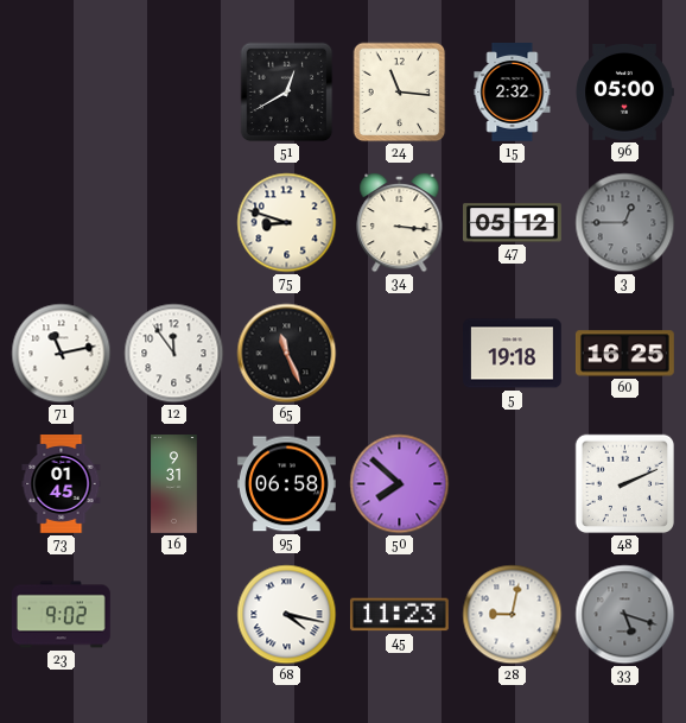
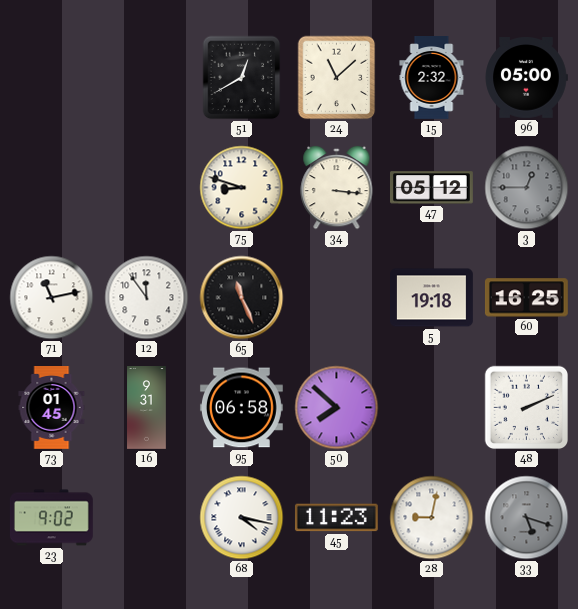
24: 11:16 -> 11:08 (337, 78)
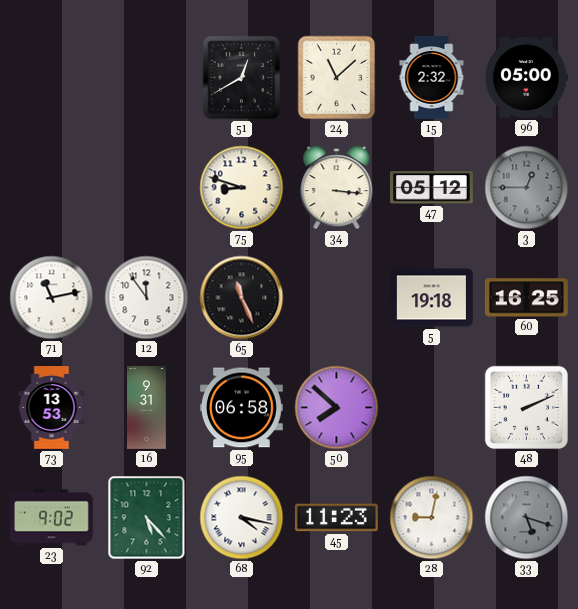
73: 01:45 -> 13:53 (52, 408)
92: none -> 5:23 (147, 518)
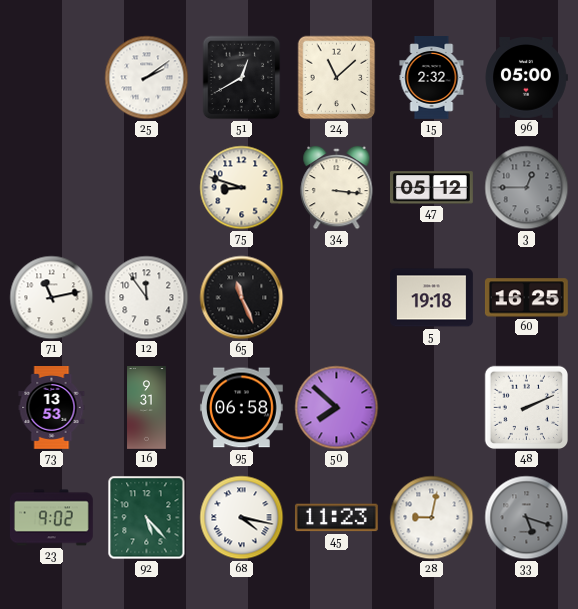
25: none -> 2:09 (147, 78)
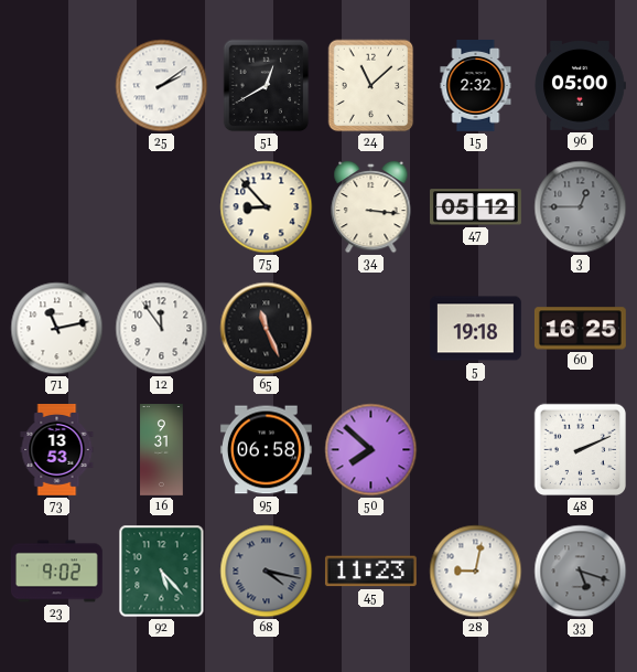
75: 8:48 -> 8:53 (267, 207)
68 dial: white -> grey (267, 572)
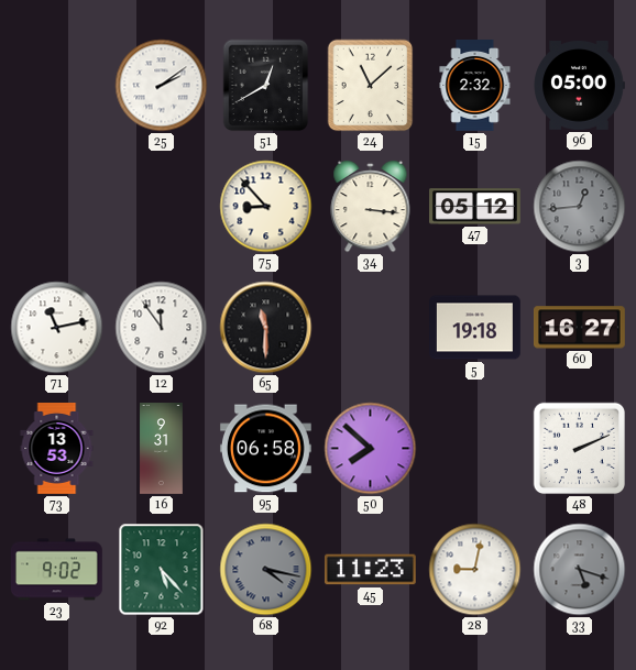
3: 12:45 -> 12:44 (580, 207)
65: 11:26 -> 11:30 (266, 328)
60: 16:25 -> 16:27 (579, 328)
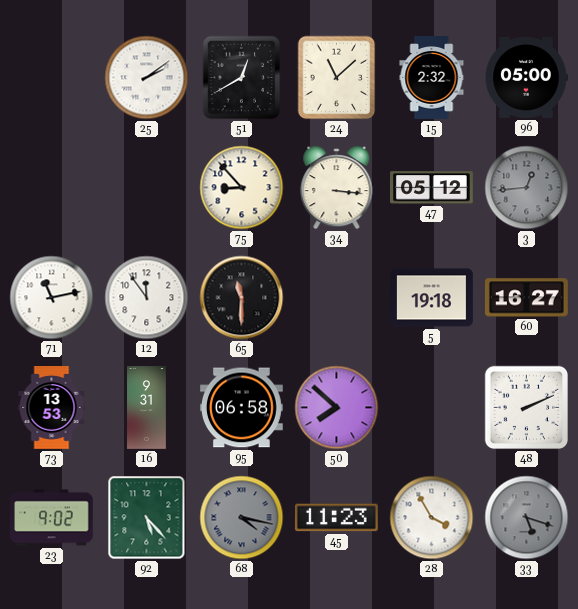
28: 9:02 -> 3:55 (432, 518)
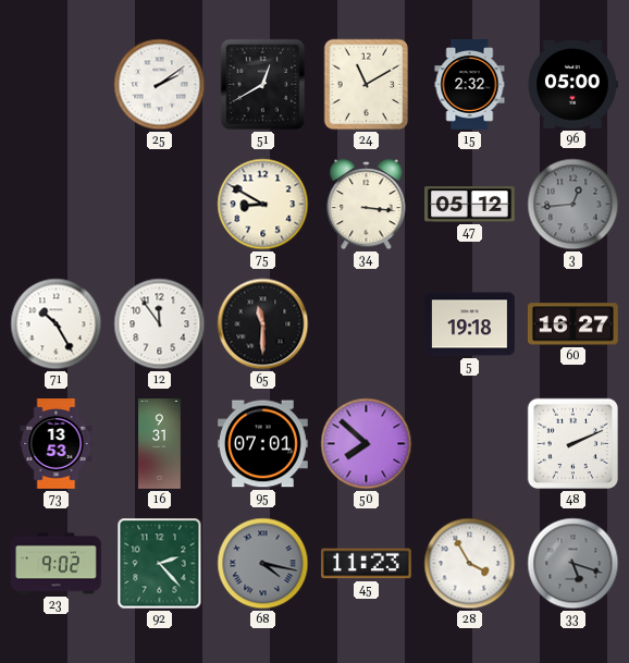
24: 11:08 -> 11:10 (367, 85)
75: 8:53 -> 8:50 (263, 205)
71: 11:13 -> 10:25 (57, 324)
95: 06:58 -> 07:01 (262, 444)
92: 5:23 -> 2:23 (160, 564)
